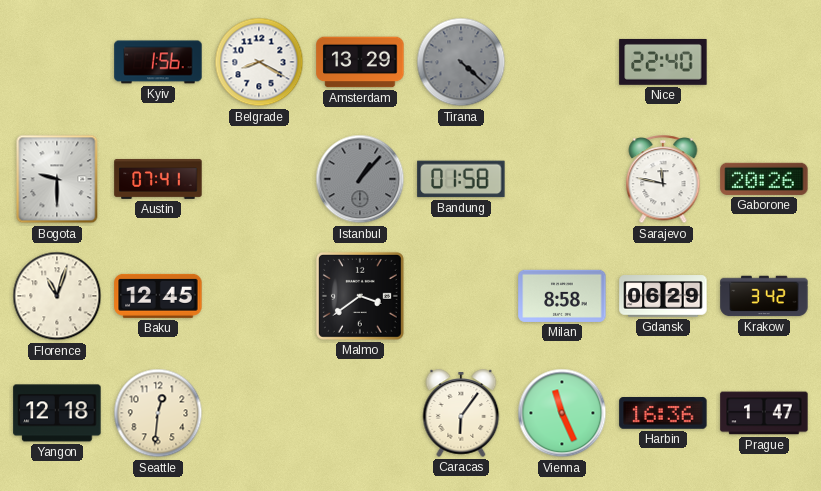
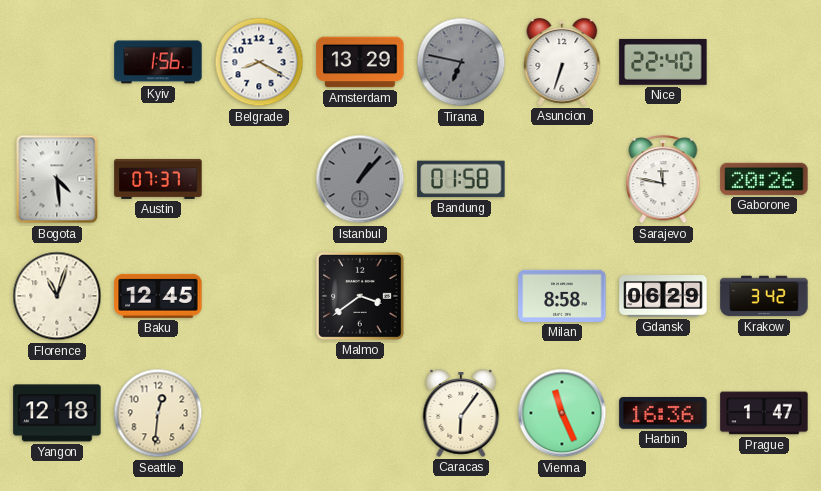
Tirana: 4:22 -> 6:47 (461, 62)
Asuncion: none -> 6:33 (562, 62)
Bogota: 9:30 -> 4:29 (57, 179)
Austin: 07:41 -> 07:37 (158, 179)
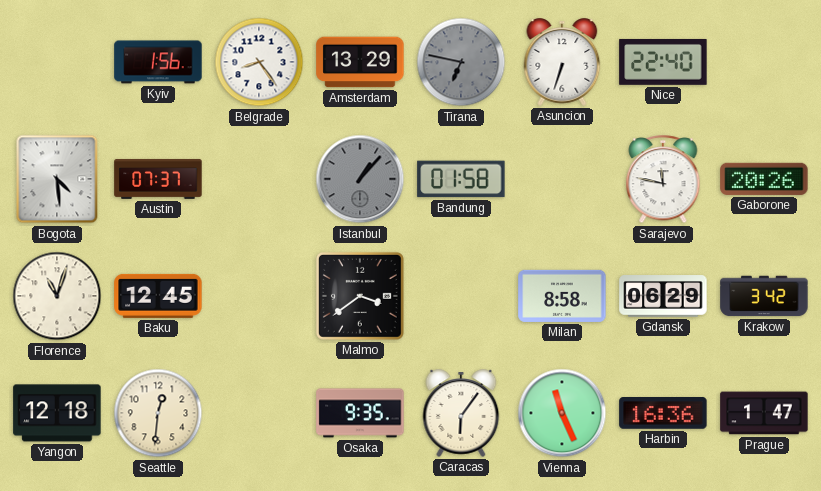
Belgrade: 8:20 -> 8:24 (259, 62)
Osaka: none -> 9:35 (360, 413)
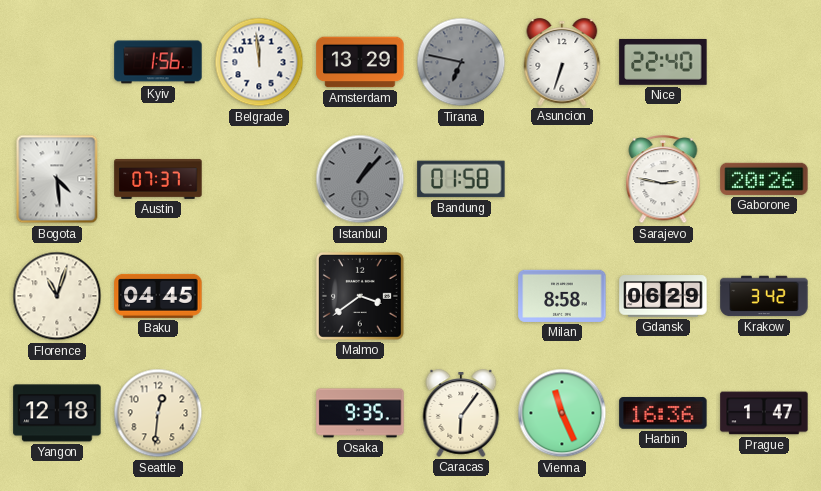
Belgrade: 8:24 -> 11:59 (259, 62)
Sarajevo: 11:47 -> 2:47 (663, 180)
Baku: 12:45 -> 04:45 (158, 296)
